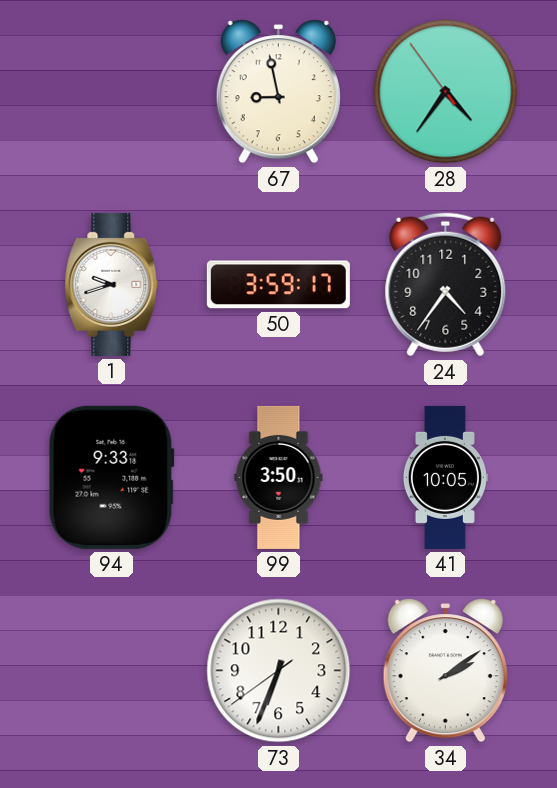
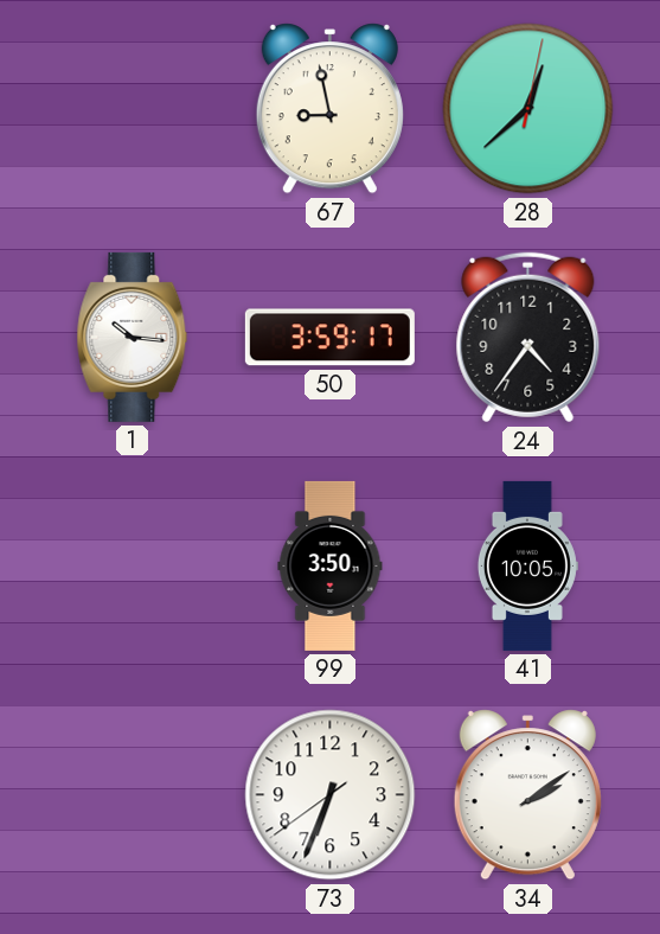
28: 4:35 -> 12:38 (528, 109)
1: 9:42 -> 10:16 (133, 337)
94: 9:33 -> none (111, 477)
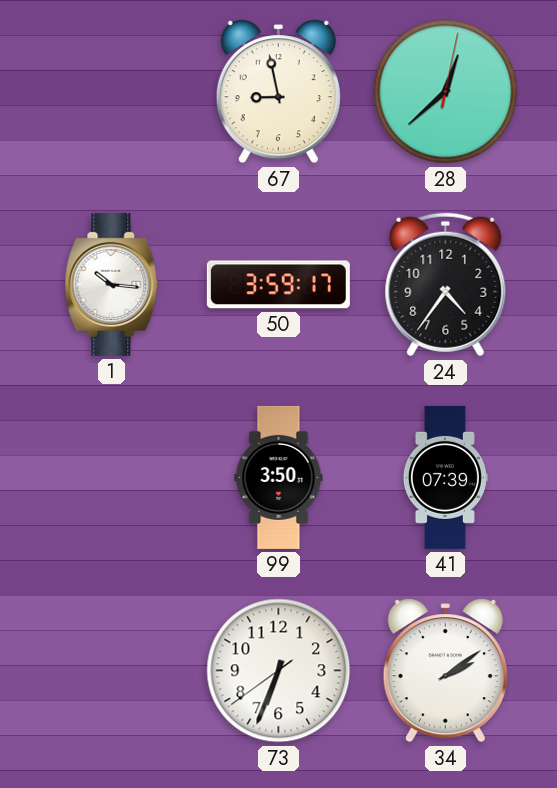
41: 10:05 -> 07:39 (445, 477)
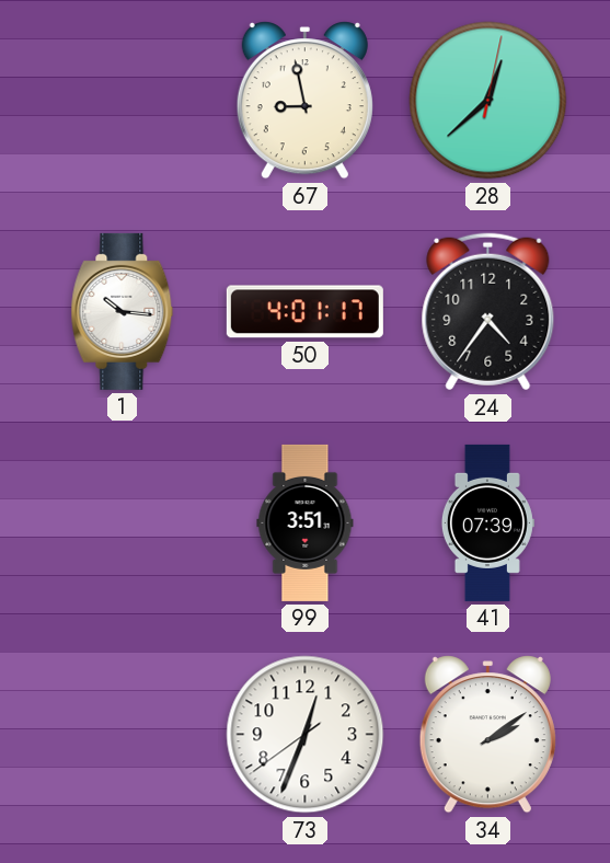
50: 3:59 -> 4:01 (304, 312)
99: 3:50 -> 3:51 (306, 522)
73: 6:33 -> 12:33 (306, 735)
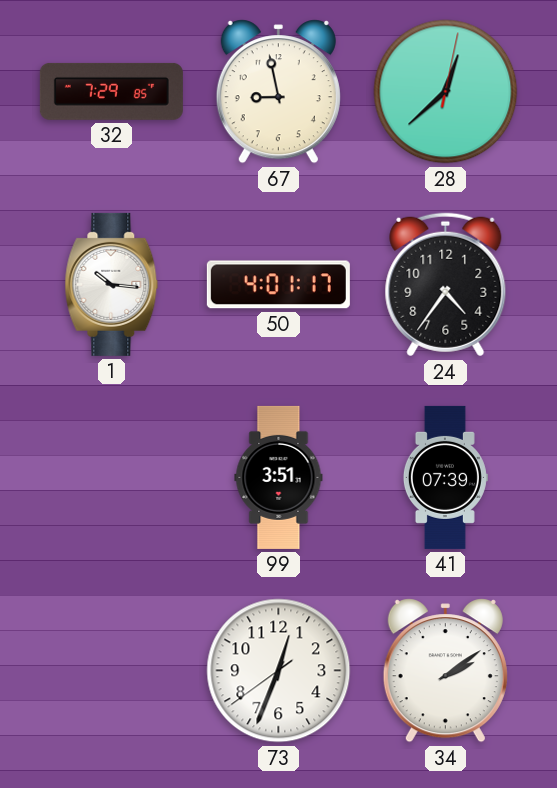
32: none -> 7:29 (111, 91)
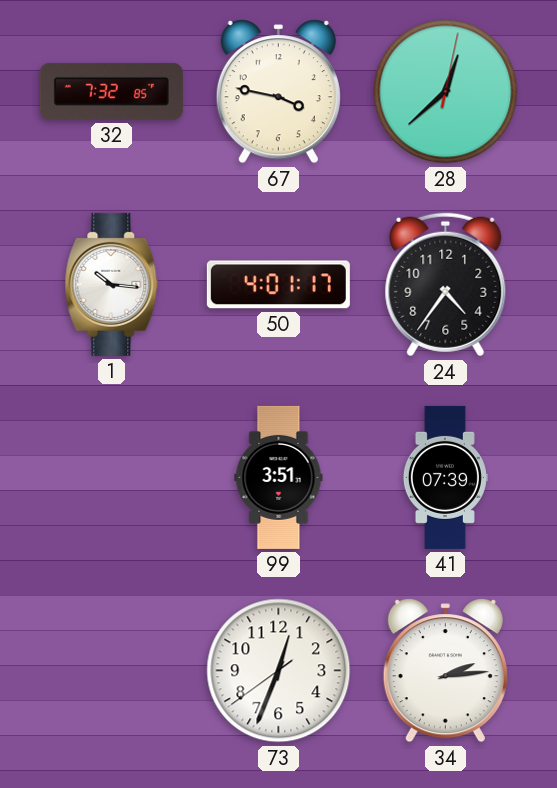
32: 7:29 -> 7:32 (111, 91)
67: 8:58 -> 3:47 (278, 92)
34: 2:09 -> 2:14 (445, 671)
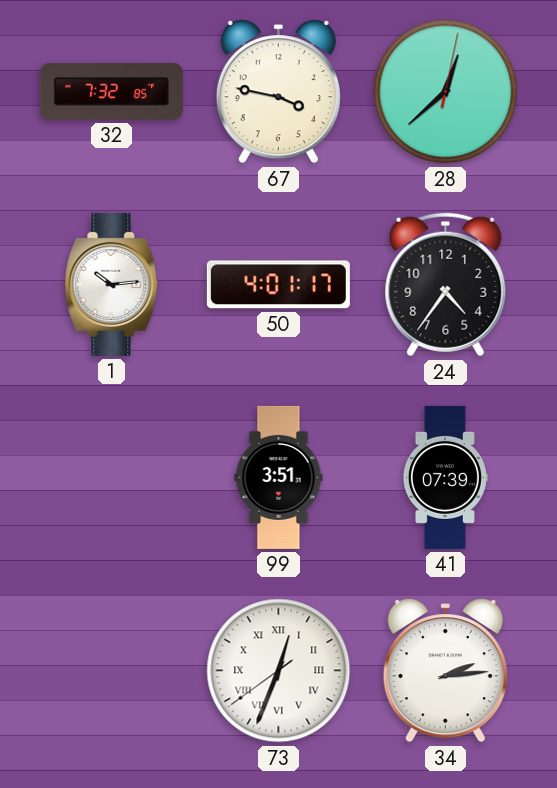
1: 10:16 -> 10:14 (112, 284)
73 numerals: Arabic -> Roman (279, 671)
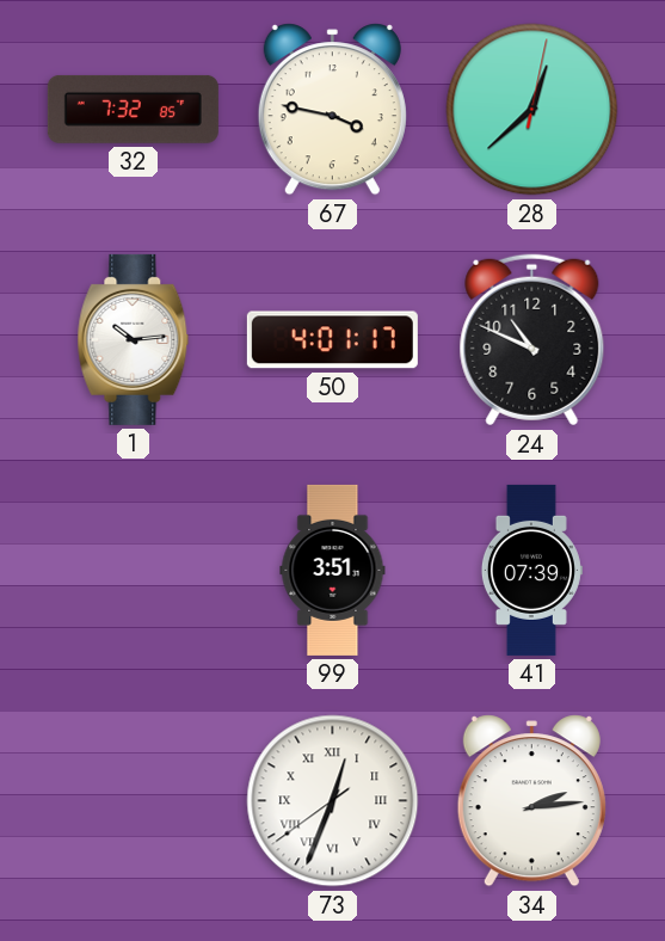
24: 4:36 -> 10:49 (532, 340)
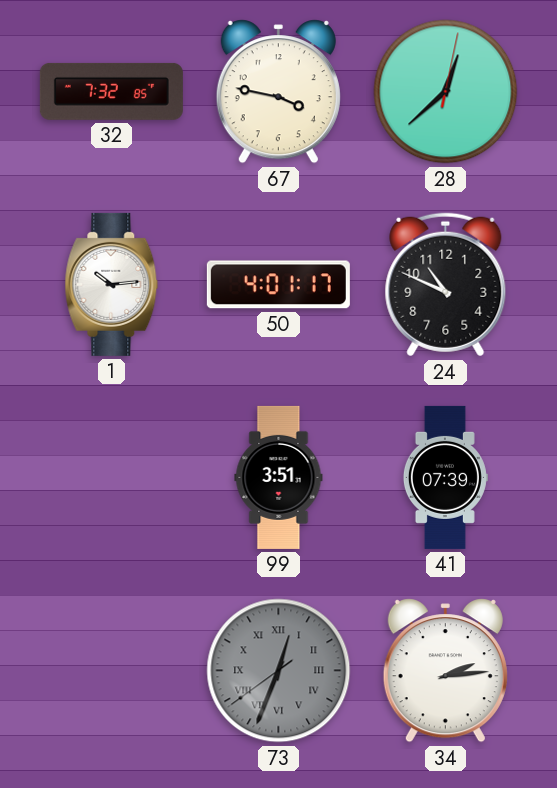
73 dial: white -> grey (279, 671)
